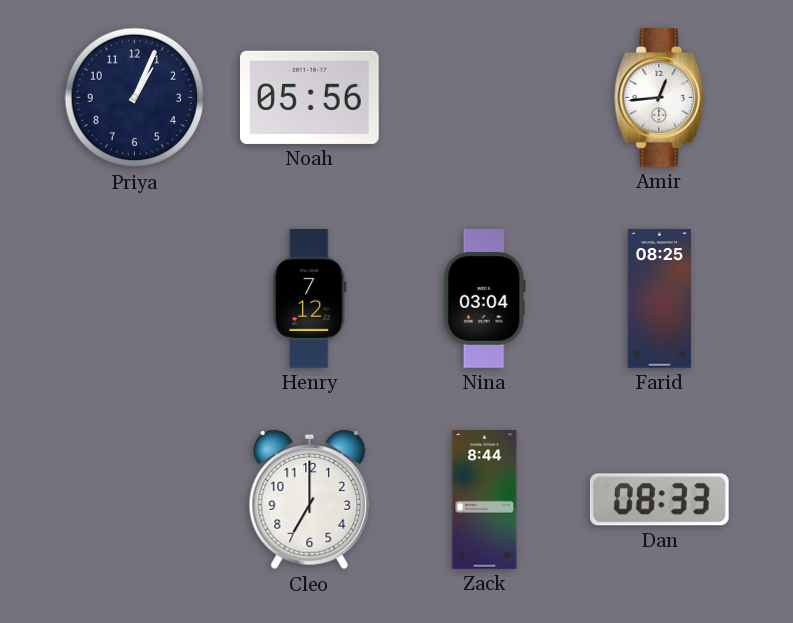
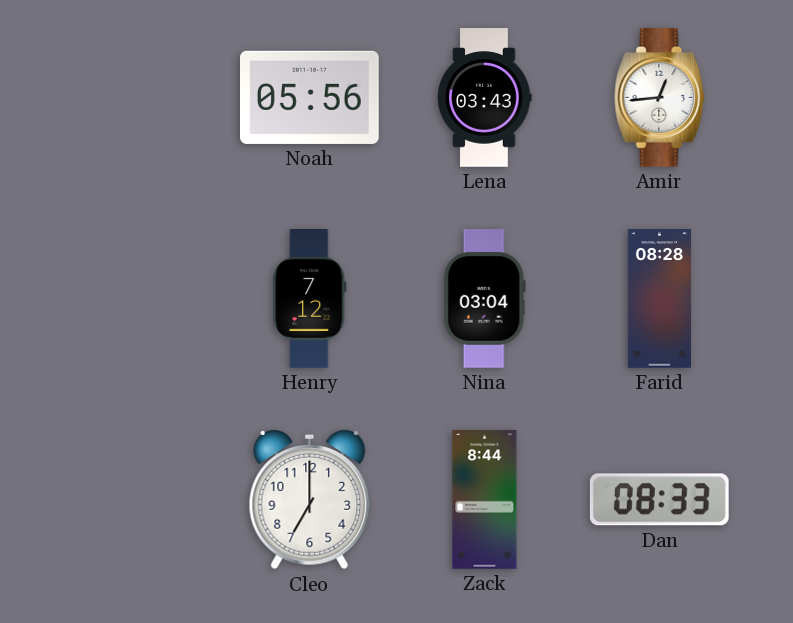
Priya: 1:04 -> none (135, 98)
Lena: none -> 03:43 (485, 98)
Farid: 08:25 -> 08:28 (659, 299)
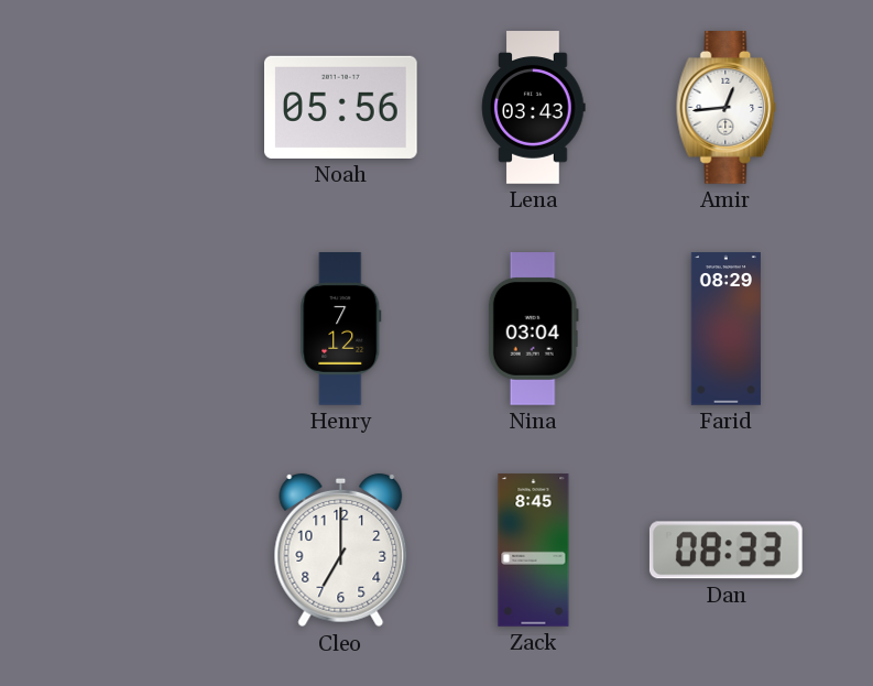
Farid: 08:28 -> 08:29 (725, 329)
Zack: 8:44 -> 8:45 (534, 551)
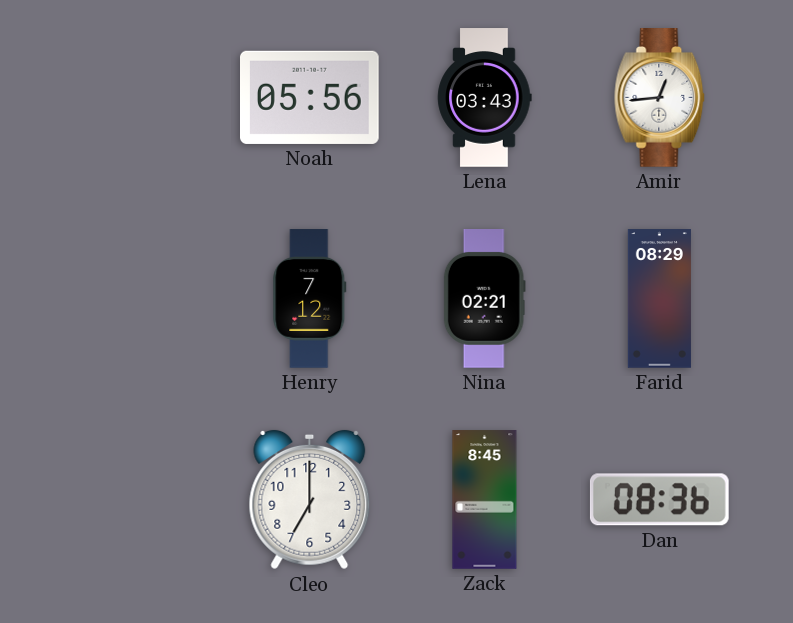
Nina: 03:04 -> 02:21 (484, 299)
Dan: 08:33 -> 08:36 (659, 500)
